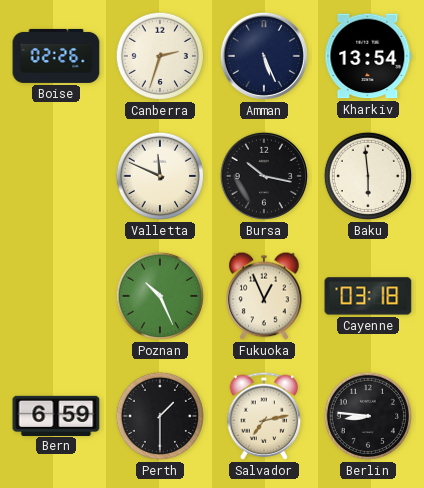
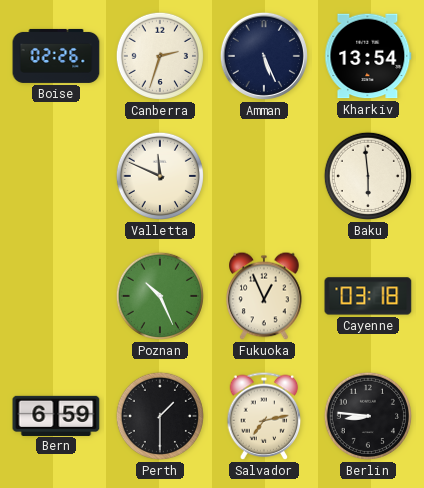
Bursa: 10:17 -> none (264, 176)
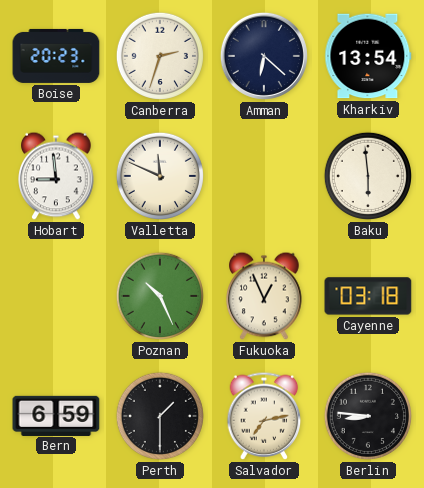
Boise: 02:26 -> 20:23 (56, 56)
Amman: 5:26 -> 6:22 (264, 56)
Hobart: none -> 8:59 (56, 176)
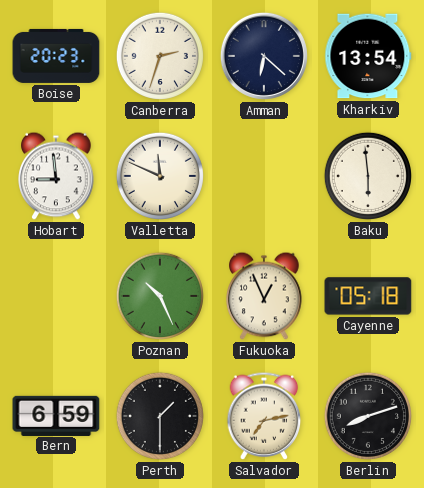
Cayenne: 03:18 -> 05:18 (368, 296)
Berlin: 8:46 -> 8:12 (368, 416)
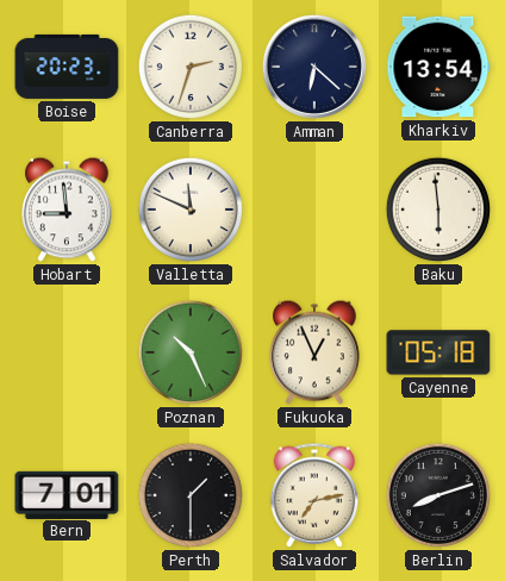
Bern: 6:59 -> 7:01 (67, 494)
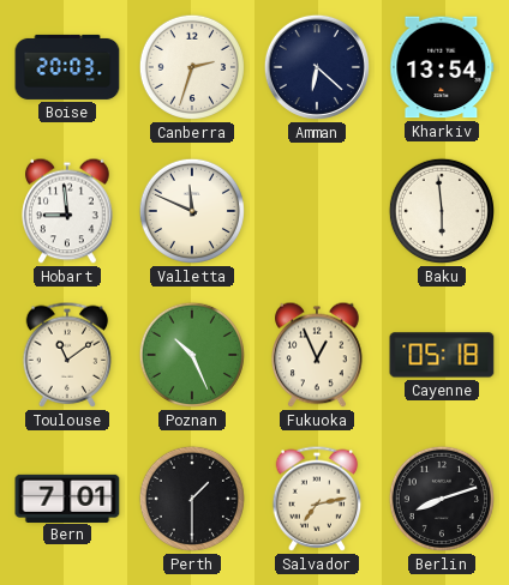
Boise: 20:23 -> 20:03 (67, 67)
Toulouse: none -> 11:09 (67, 355)
